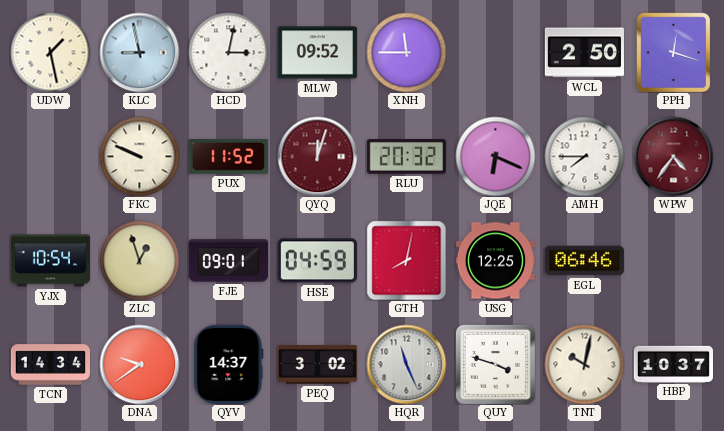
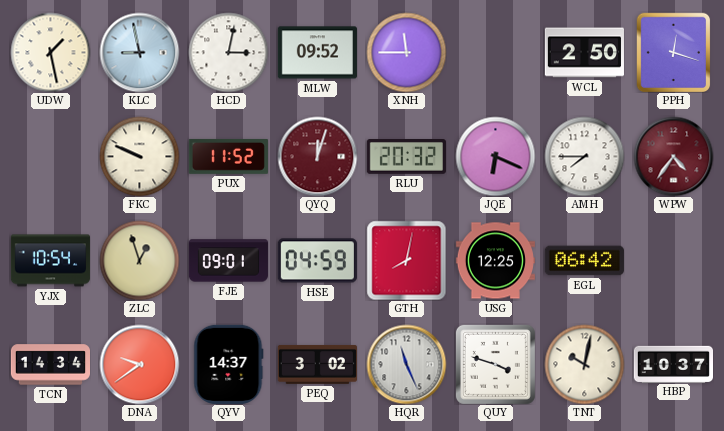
EGL: 06:46 -> 06:42 (584, 261)
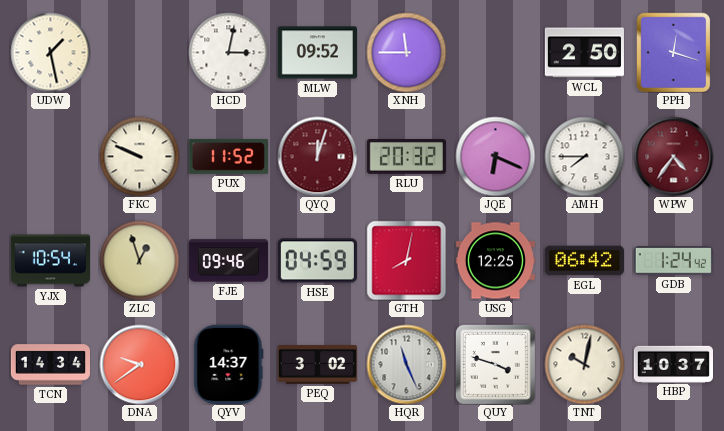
KLC: 8:58 -> none (139, 52)
FJE: 09:01 -> 09:46 (228, 261)
GDB: none -> 1:24 (673, 261)
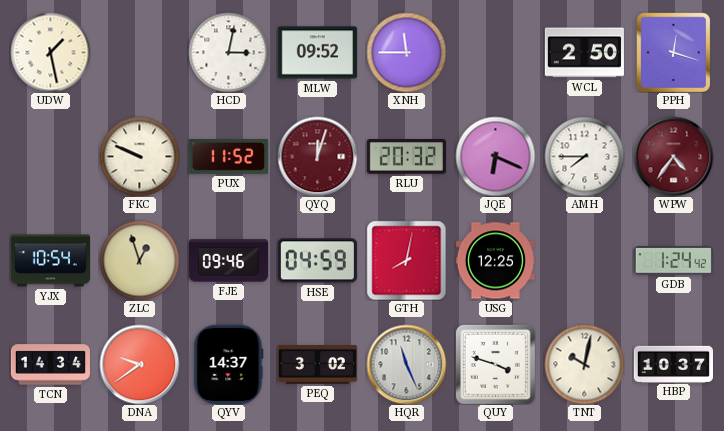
EGL: 06:42 -> none (584, 261)
